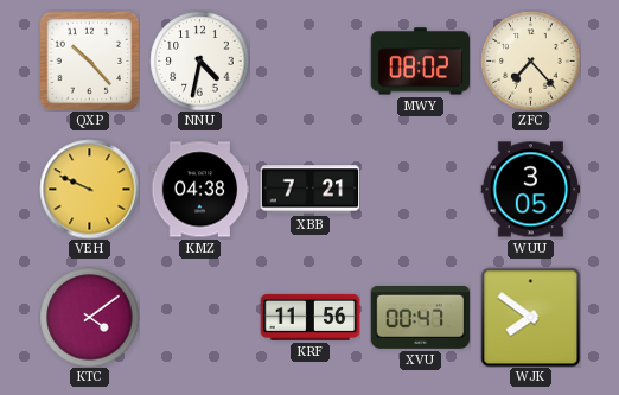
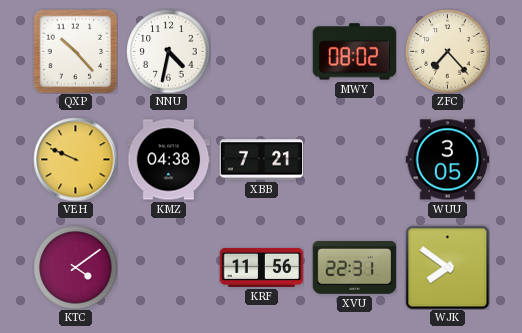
XVU: 00:47 -> 22:31 (354, 267)
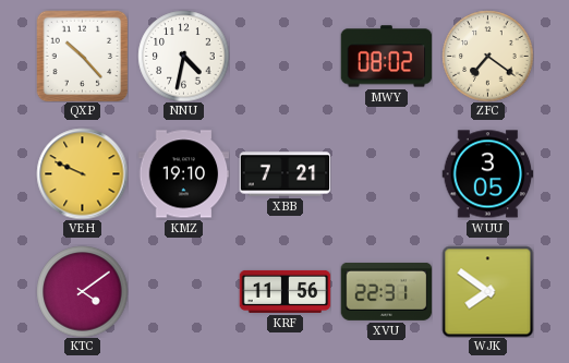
ZFC: 7:23 -> 7:21 (487, 56)
KMZ: 04:38 -> 19:10 (183, 174)
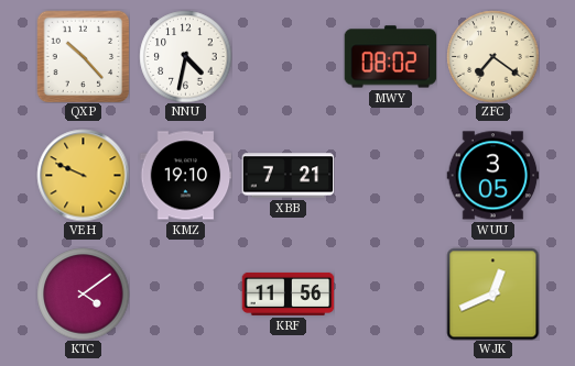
XVU: 22:31 -> none (386, 291)
WJK: 7:51 -> 12:41 (492, 293)
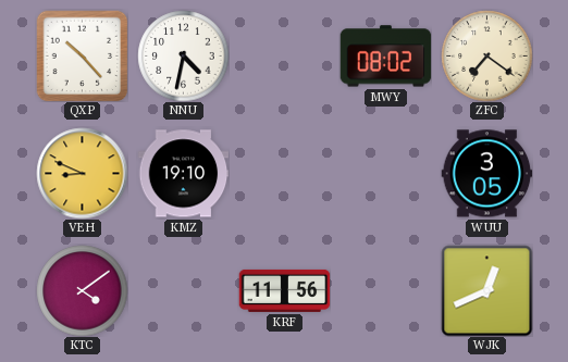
VEH: 9:49 -> 8:49 (82, 173)
XBB: 7:21 -> none (287, 176)
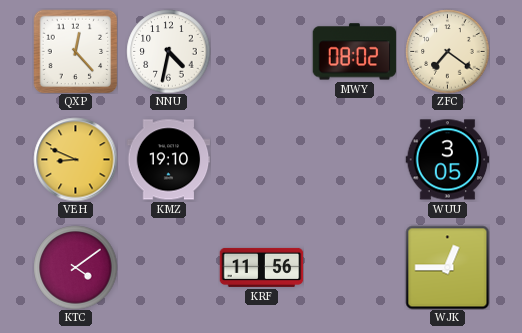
QXP: 10:23 -> 12:23 (75, 51)
WJK: 12:41 -> 12:45 (447, 267)
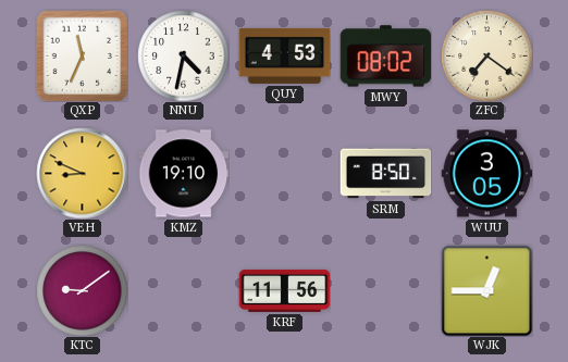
QXP: 12:23 -> 11:34 (82, 55)
QUY: none -> 4:53 (284, 55)
SRM: none -> 8:50 (385, 174)
KTC: 4:09 -> 9:09 (82, 290)
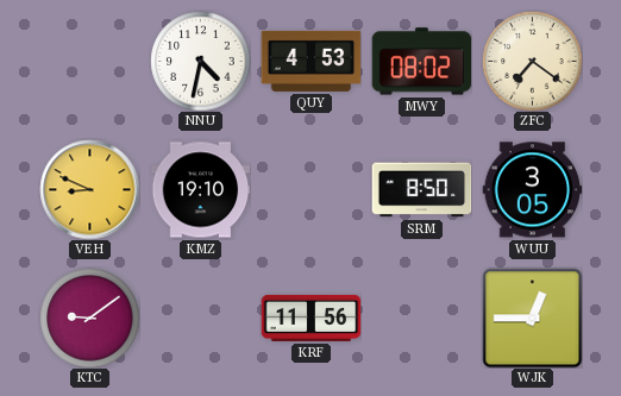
QXP: 11:34 -> none (82, 55)
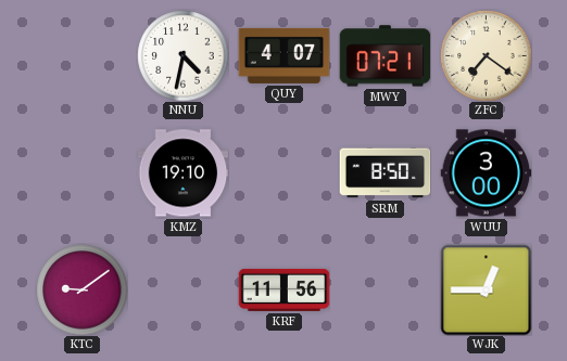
QUY: 4:53 -> 4:07 (283, 55)
MWY: 08:02 -> 07:21 (385, 56)
VEH: 8:49 -> none (89, 189)
WUU: 3:05 -> 3:00 (486, 173)
